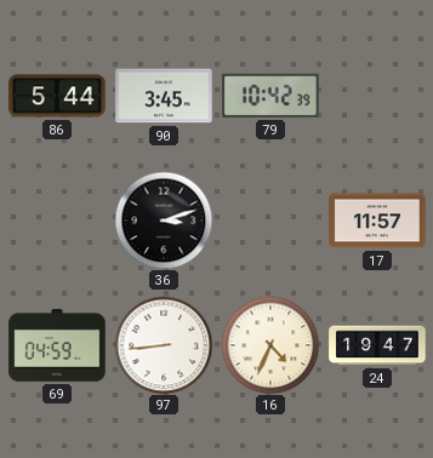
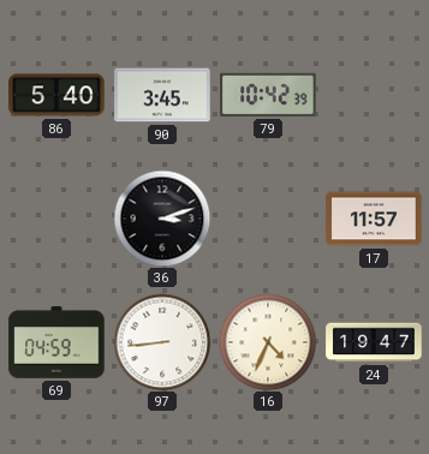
86: 5:44 -> 5:40 (56, 95)
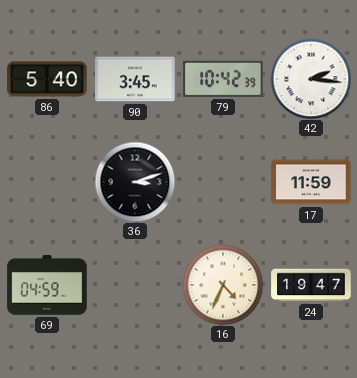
42: none -> 2:16 (311, 79)
17: 11:57 -> 11:59 (311, 182)
97: 8:44 -> none (162, 342)
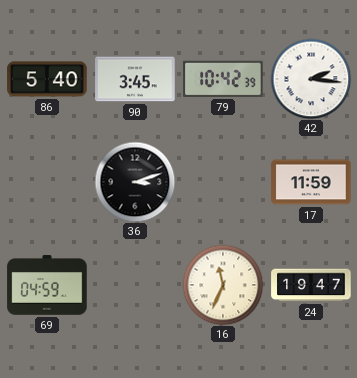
16: 4:34 -> 11:34 (223, 285)
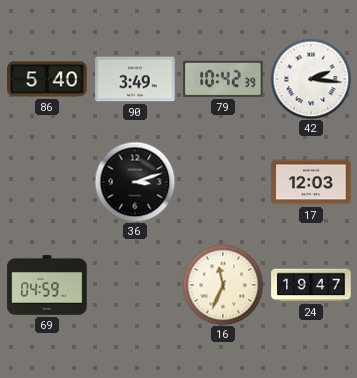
90: 3:45 -> 3:49 (135, 79)
17: 11:59 -> 12:03 (311, 182)
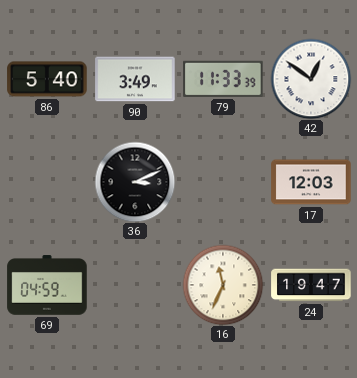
79: 10:42 -> 11:33 (223, 79)
42: 2:16 -> 12:51 (311, 79)
36: 3:12 -> 3:11 (135, 182)
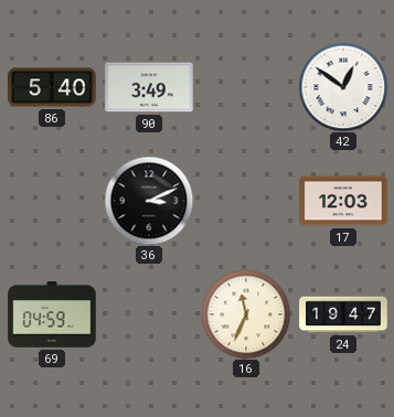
79: 11:33 -> none (223, 79)
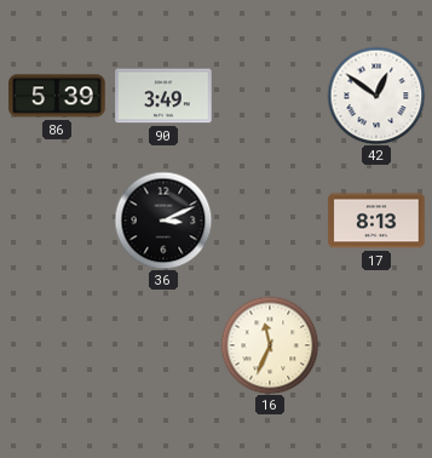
86: 5:40 -> 5:39 (57, 96)
17: 12:03 -> 8:13 (376, 221)
69: 04:59 -> none (52, 314)
24: 19:47 -> none (343, 314)
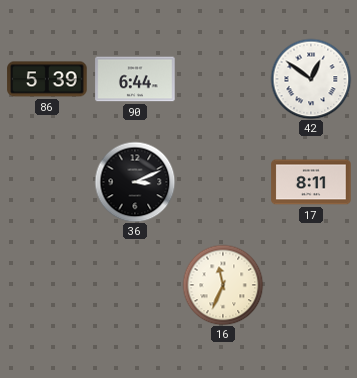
90: 3:49 -> 6:44 (135, 79)
17: 8:13 -> 8:11 (311, 182)
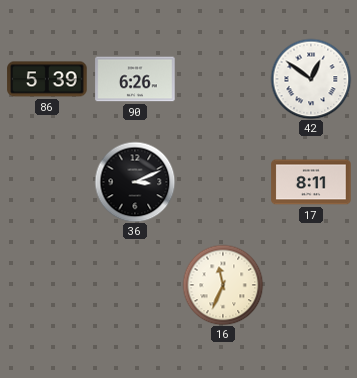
90: 6:44 -> 6:26 (135, 79)
